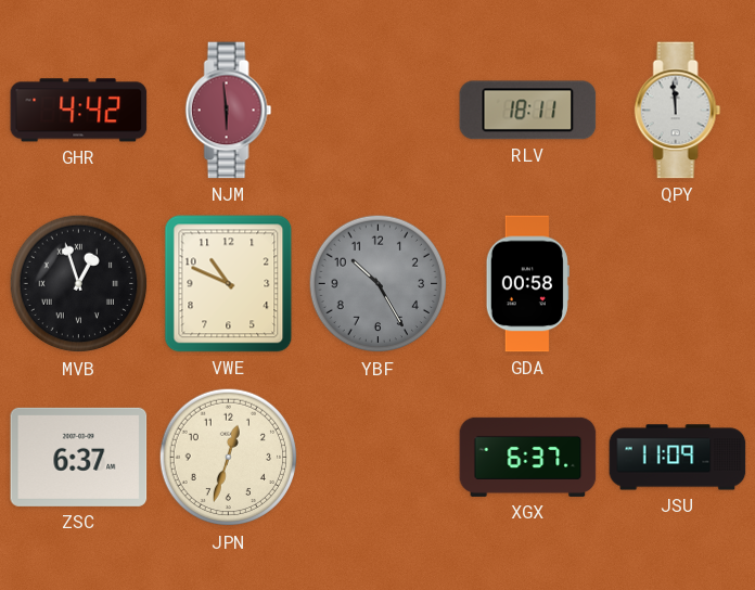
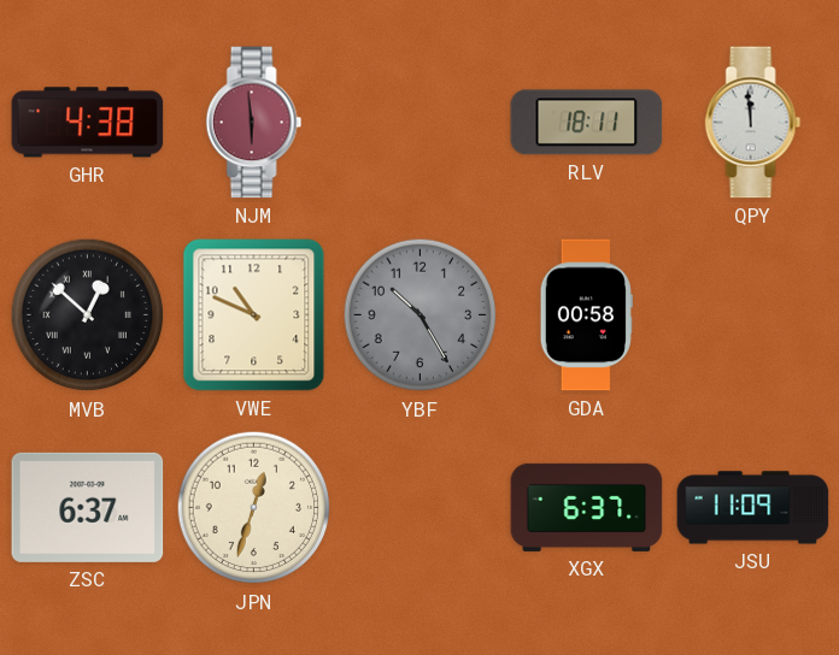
GHR: 4:42 -> 4:38 (88, 123)
MVB: 12:57 -> 12:52 (88, 315)
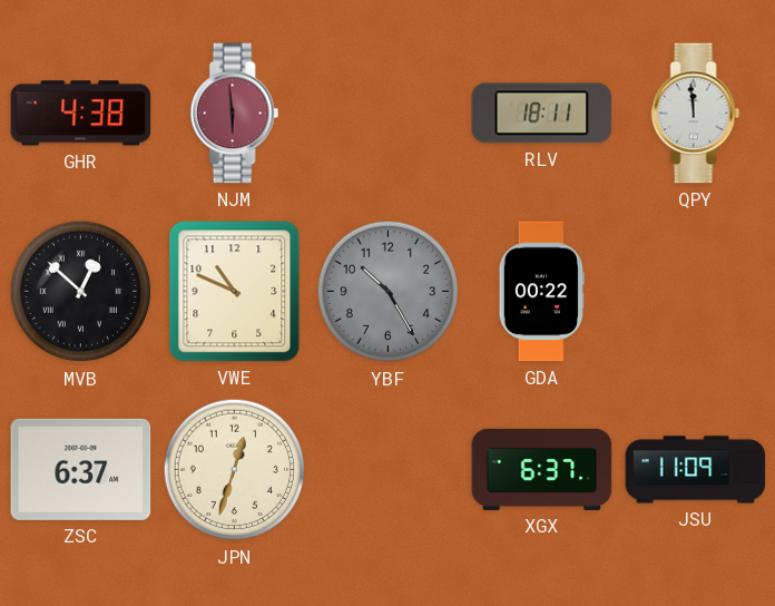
GDA: 00:58 -> 00:22 (541, 292)
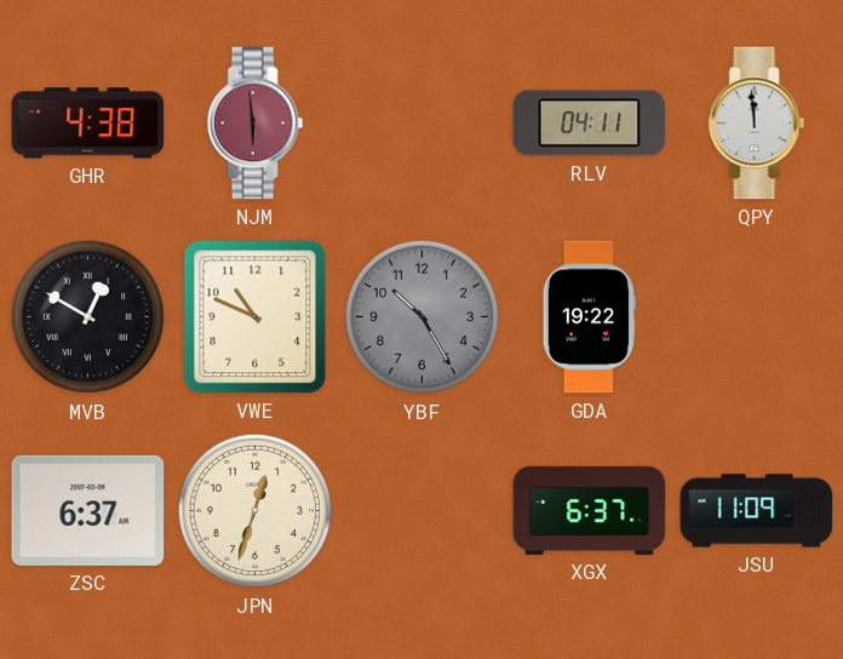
RLV: 18:11 -> 04:11 (590, 124)
MVB: 12:52 -> 12:50 (88, 317)
GDA: 00:22 -> 19:22 (589, 317)
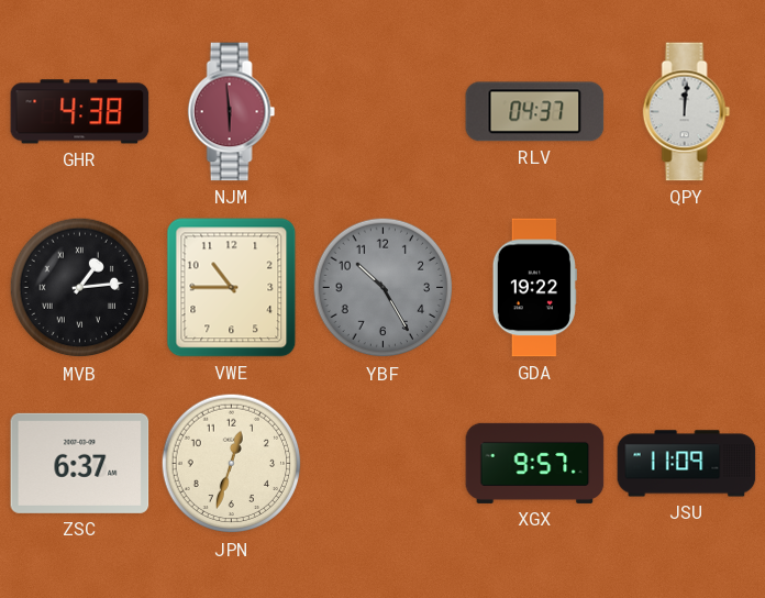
RLV: 04:11 -> 04:37 (535, 112)
QPY: 11:59 -> 12:01 (687, 112)
MVB: 12:50 -> 1:14 (80, 288)
VWE: 10:49 -> 10:45 (232, 288)
XGX: 6:37 -> 9:57 (535, 463)
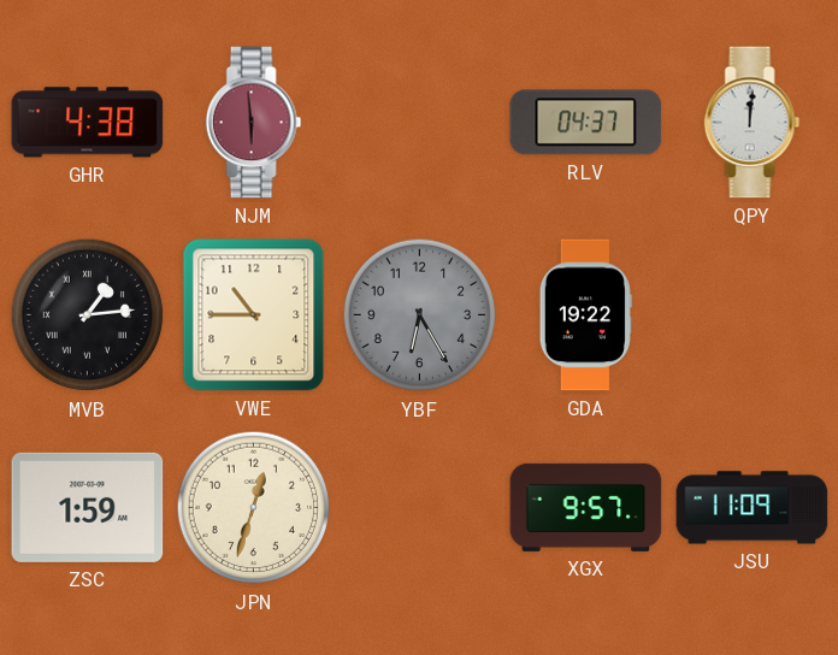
YBF: 10:25 -> 6:25 (420, 315)
ZSC: 6:37 -> 1:59 (88, 507)
